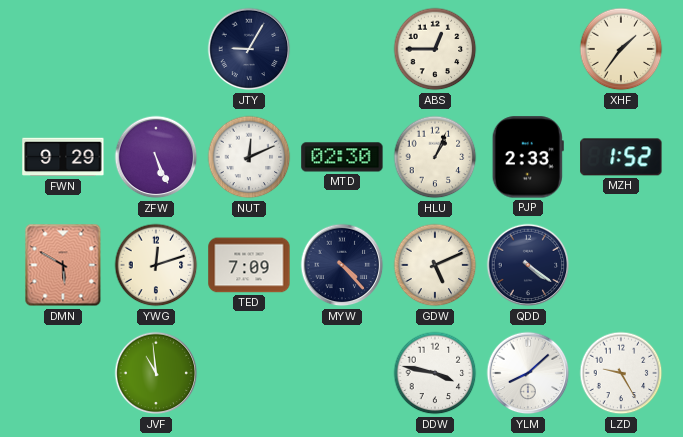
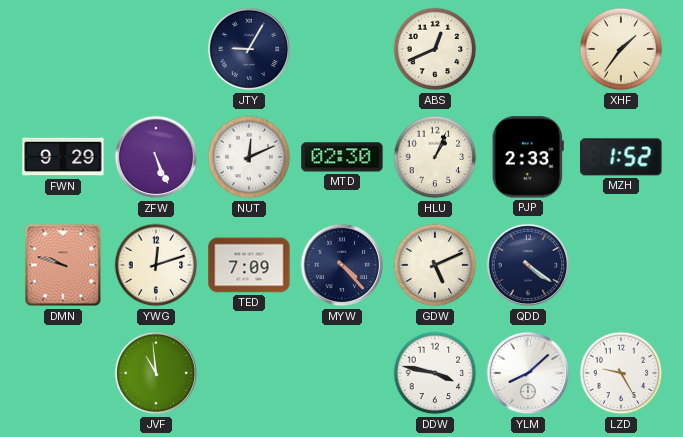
ABS: 12:45 -> 12:41 (435, 49)
DMN: 5:50 -> 9:48 (63, 265)
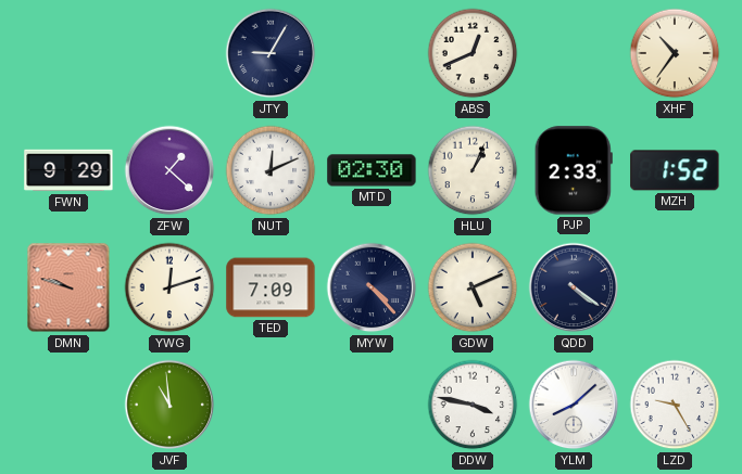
XHF: 1:36 -> 10:36 (675, 53)
ZFW: 5:26 -> 1:22 (169, 170)
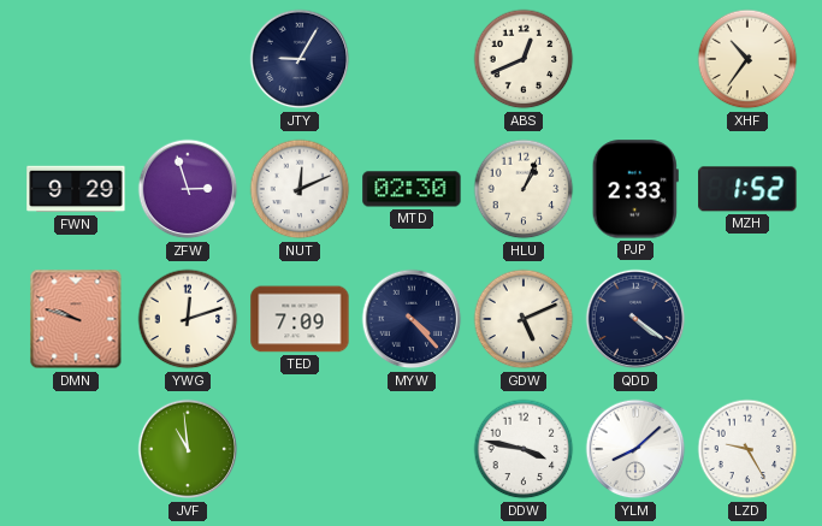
ZFW: 1:22 -> 2:57 (188, 189)
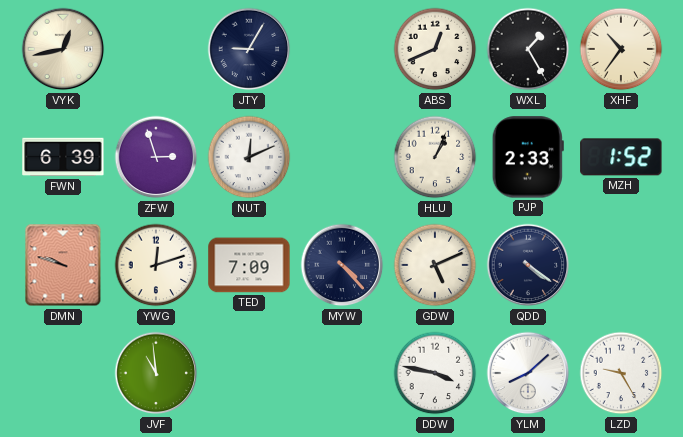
VYK: none -> 12:43 (63, 49)
WXL: none -> 1:25 (528, 49)
FWN: 9:29 -> 6:39 (63, 157)
MTD: 02:30 -> none (412, 189)
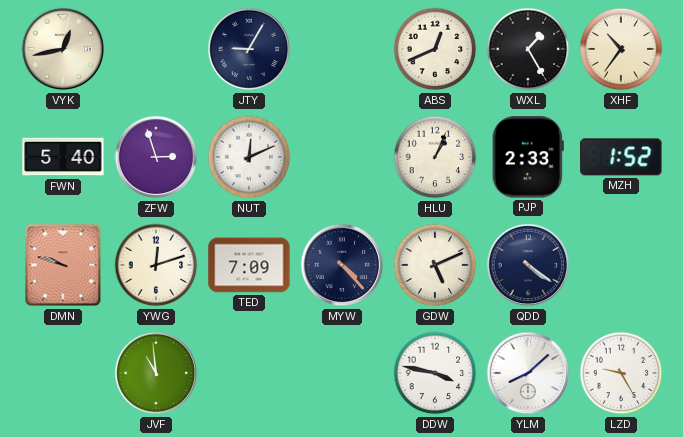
FWN: 6:39 -> 5:40 (63, 157)
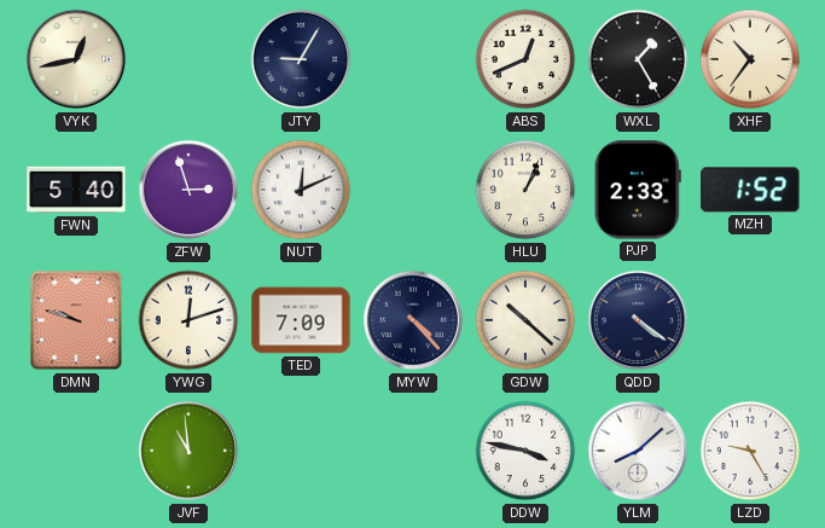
GDW: 5:11 -> 10:22 (525, 320)
